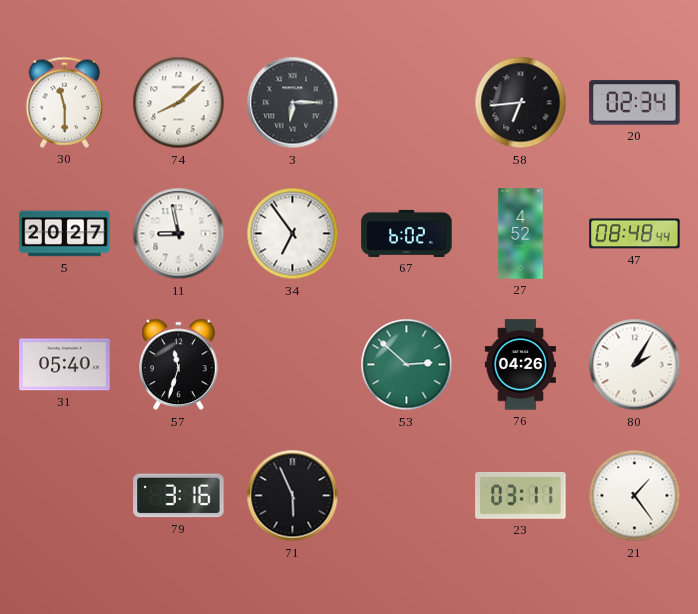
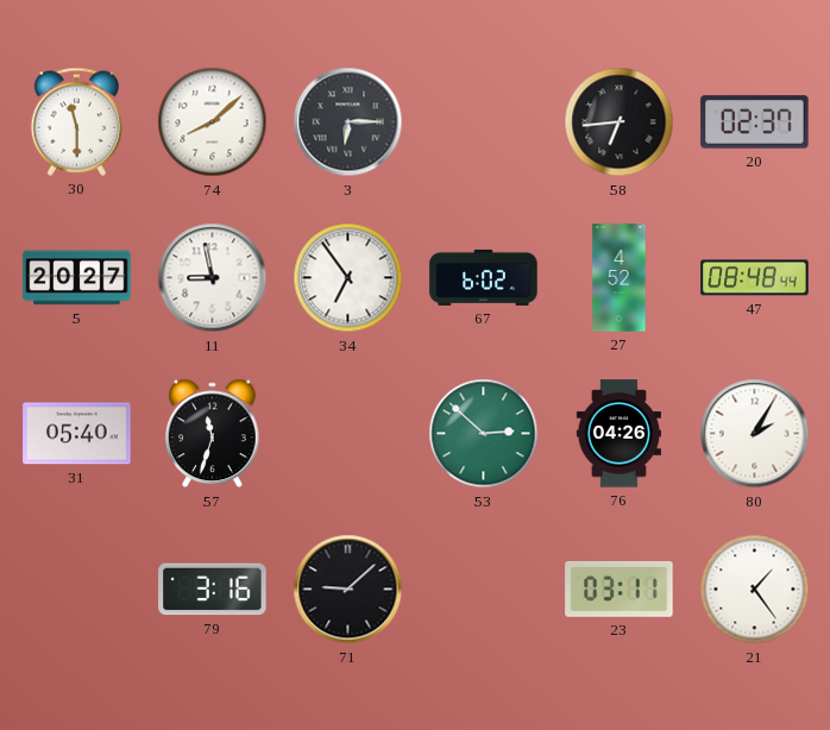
20: 02:34 -> 02:37 (755, 122)
71: 5:56 -> 9:08 (348, 590)
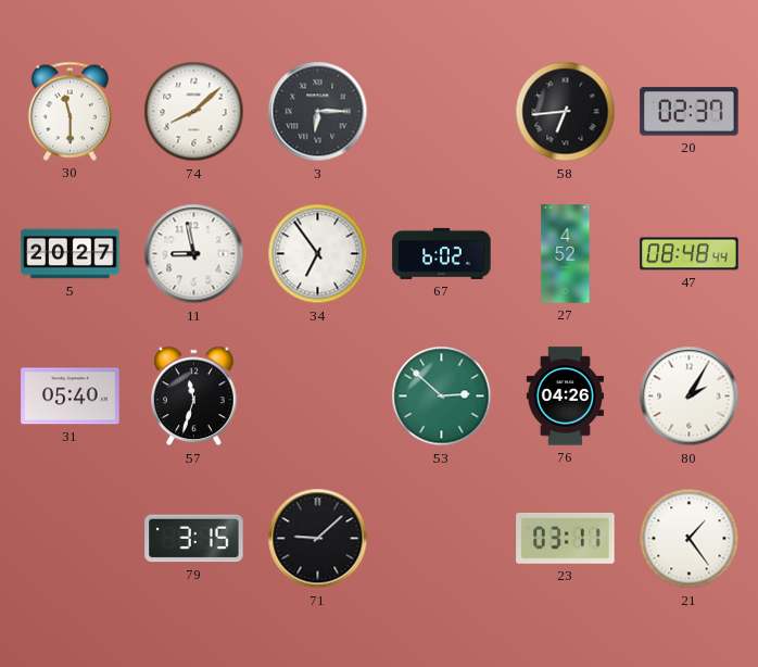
79: 3:16 -> 3:15 (194, 539)
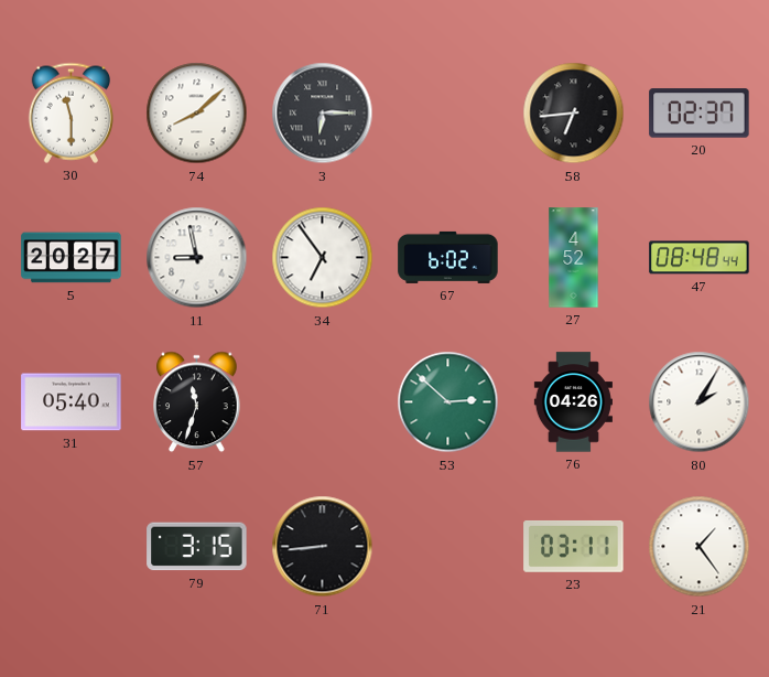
71: 9:08 -> 8:44 (323, 547)
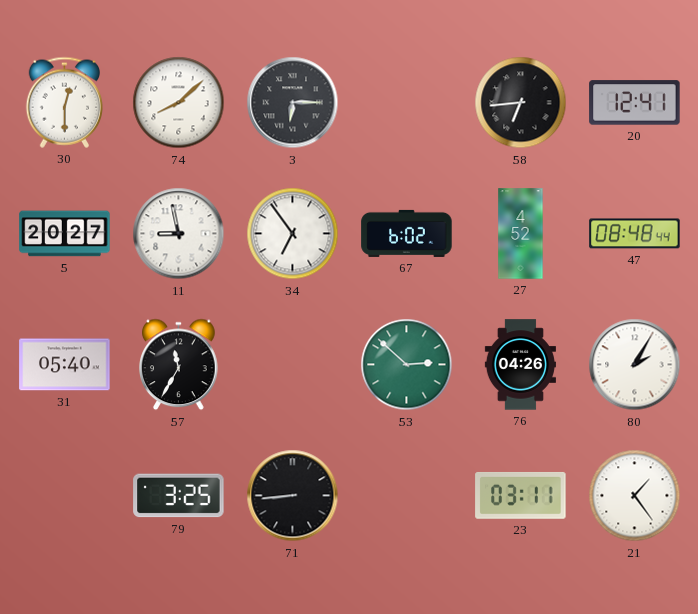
30: 11:30 -> 12:30 (64, 102)
20: 02:37 -> 12:41 (635, 103)
57: 11:33 -> 11:35 (179, 365)
79: 3:15 -> 3:25 (179, 496)
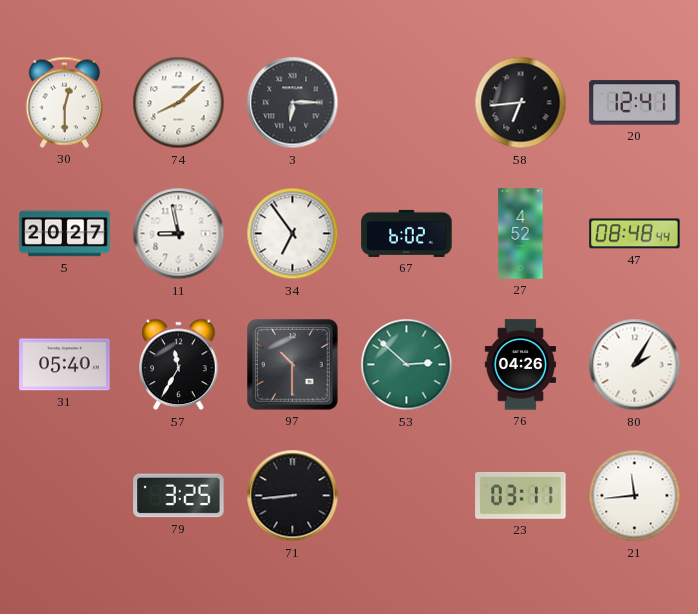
97: none -> 10:30 (293, 365)
21: 1:24 -> 11:44 (635, 496)
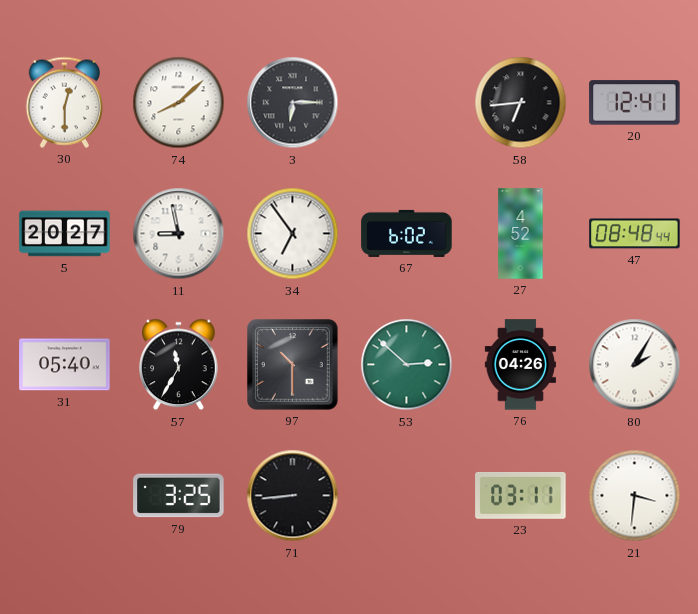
21: 11:44 -> 3:31 (635, 496)
